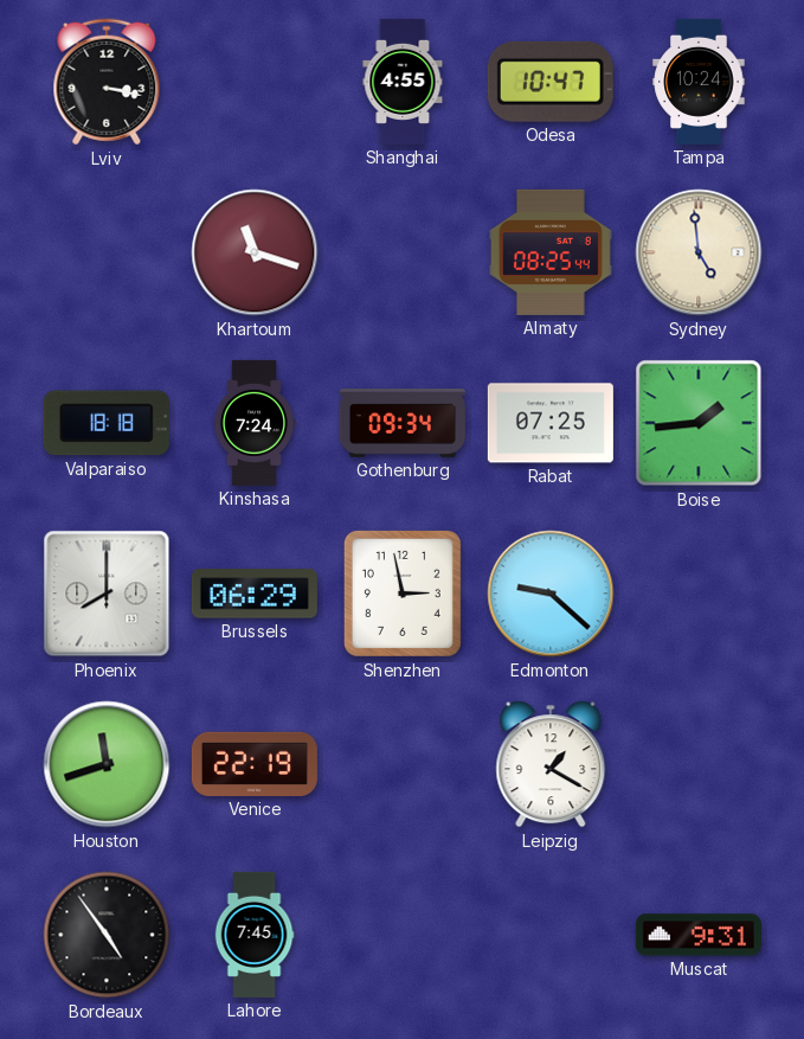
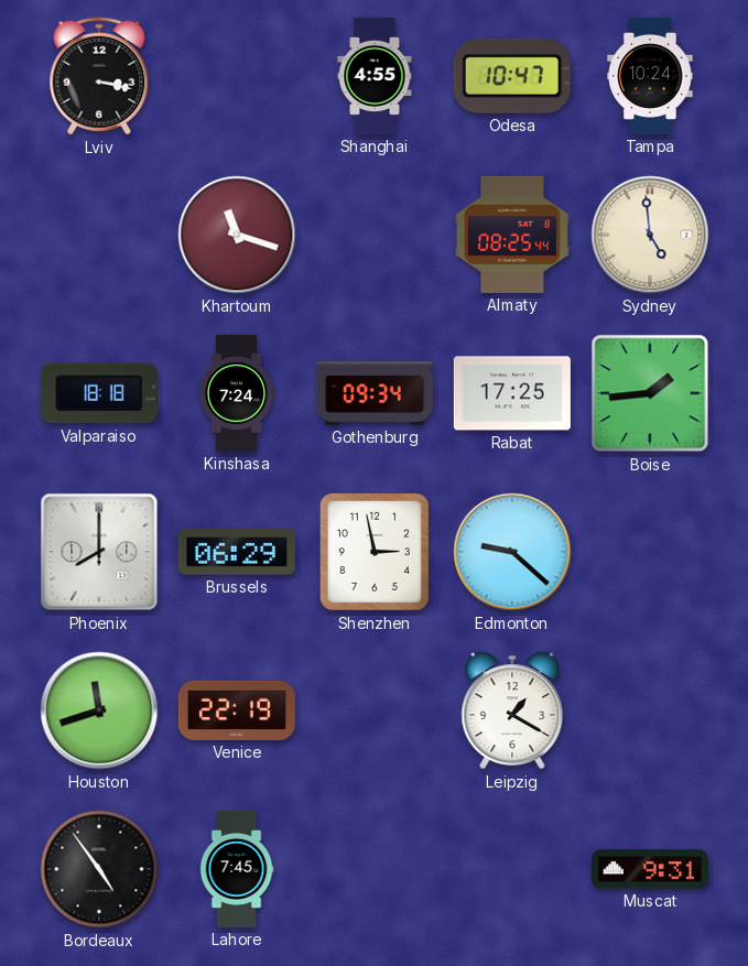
Rabat: 07:25 -> 17:25 (512, 393)
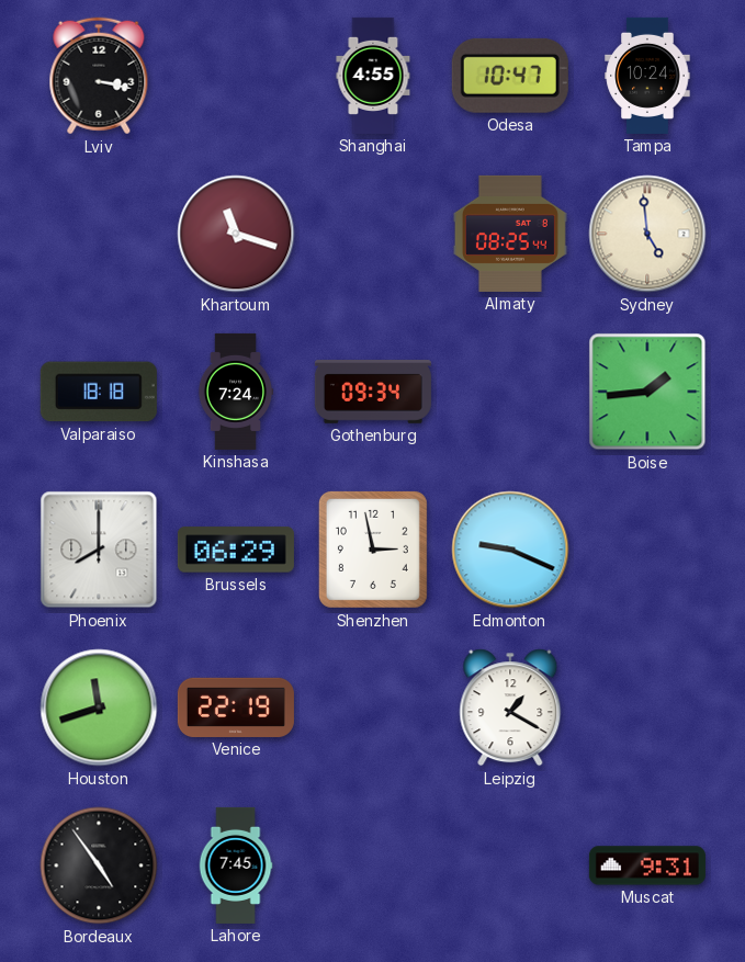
Rabat: 17:25 -> none (512, 393)
Edmonton: 9:22 -> 9:19 (510, 550)
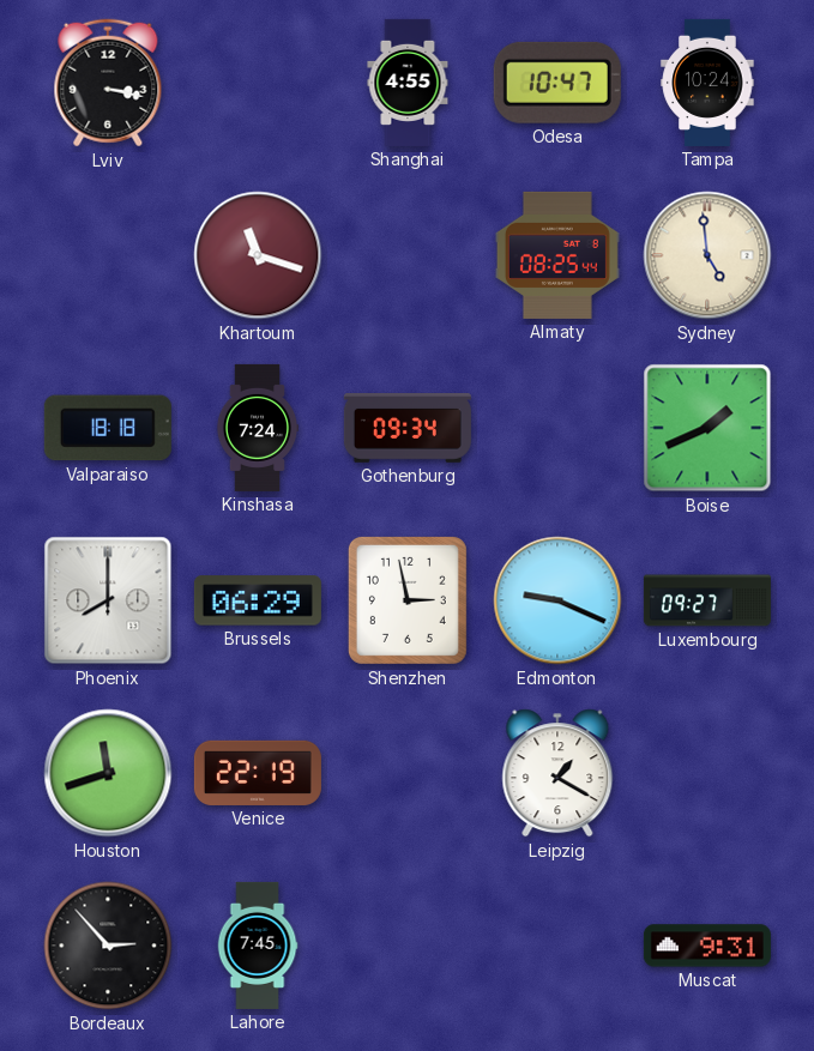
Boise: 1:44 -> 1:41 (707, 428)
Luxembourg: none -> 09:27 (707, 600)
Bordeaux: 4:54 -> 2:53 (108, 946)
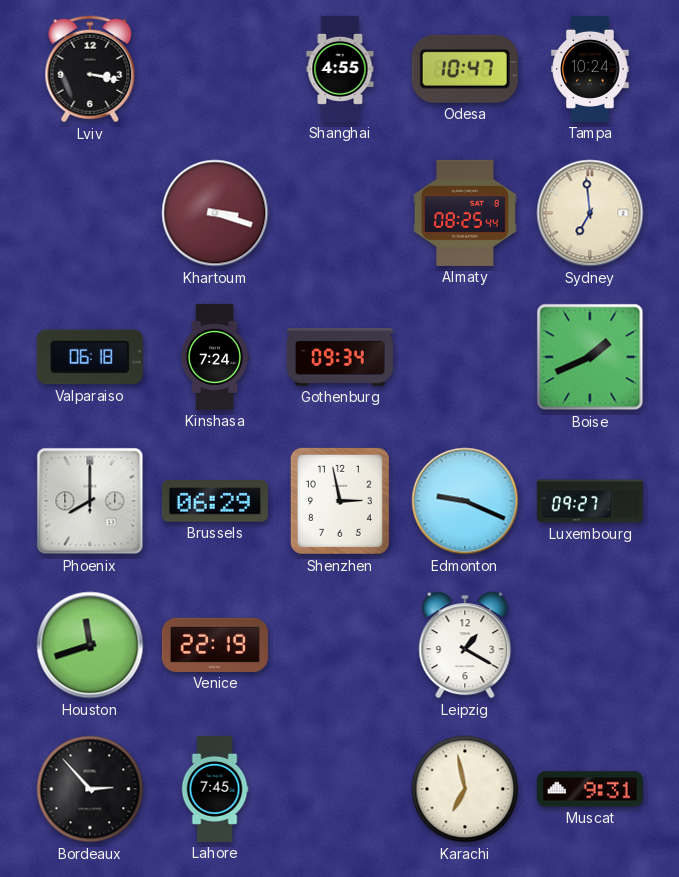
Khartoum: 11:18 -> 3:18 (215, 213)
Sydney: 4:59 -> 6:59 (590, 213)
Valparaiso: 18:18 -> 06:18 (90, 357)
Karachi: none -> 6:58 (465, 789)
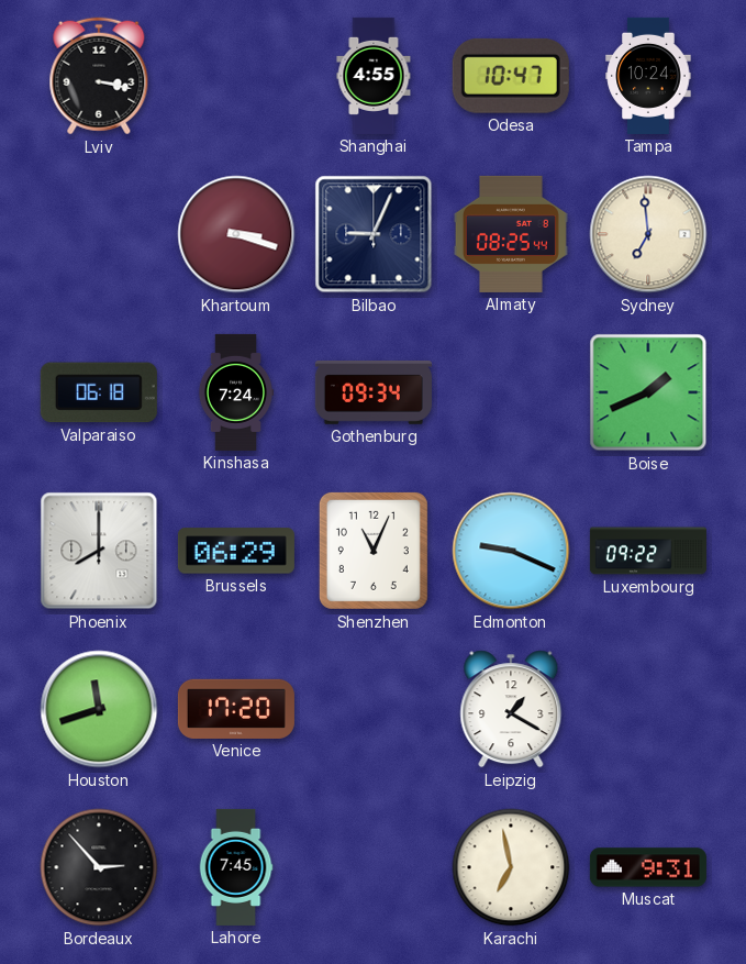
Bilbao: none -> 9:04 (374, 234)
Shenzhen: 2:58 -> 11:04 (374, 551)
Luxembourg: 09:27 -> 09:22 (648, 551)
Venice: 22:19 -> 17:20 (236, 709)
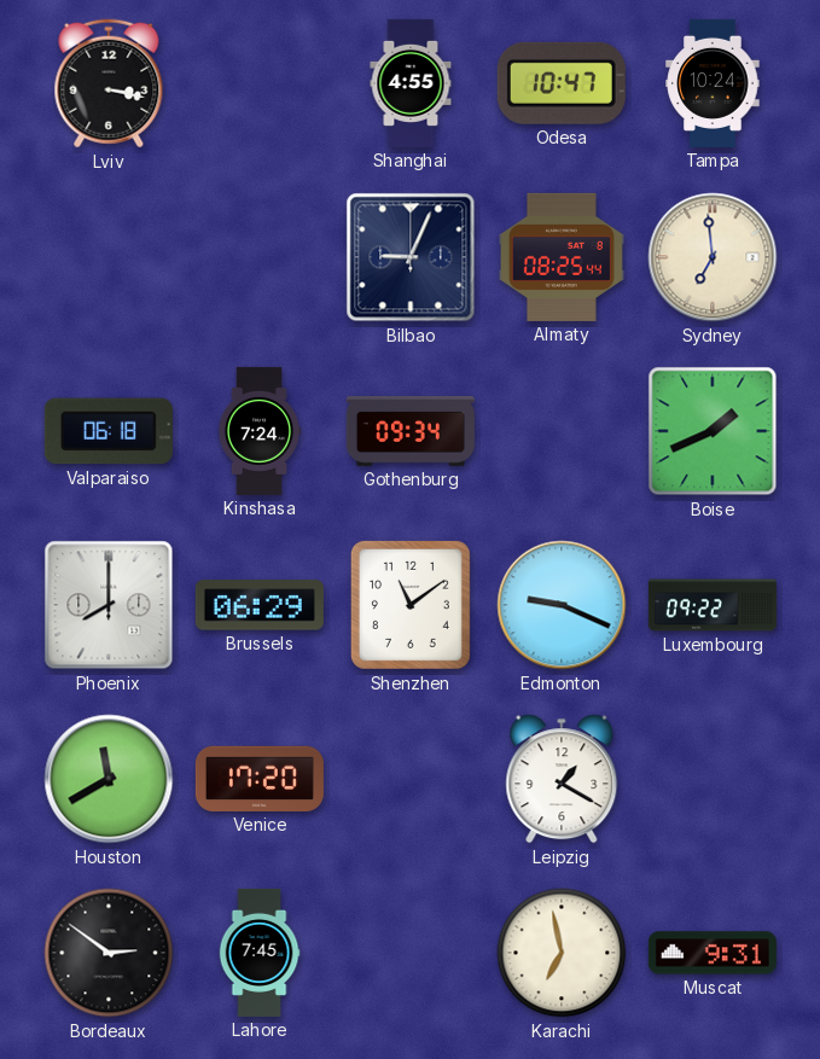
Khartoum: 3:18 -> none (236, 234)
Shenzhen: 11:04 -> 11:09 (411, 605)
Houston: 11:42 -> 11:40 (109, 779)
Bordeaux: 2:53 -> 2:51 (109, 953)
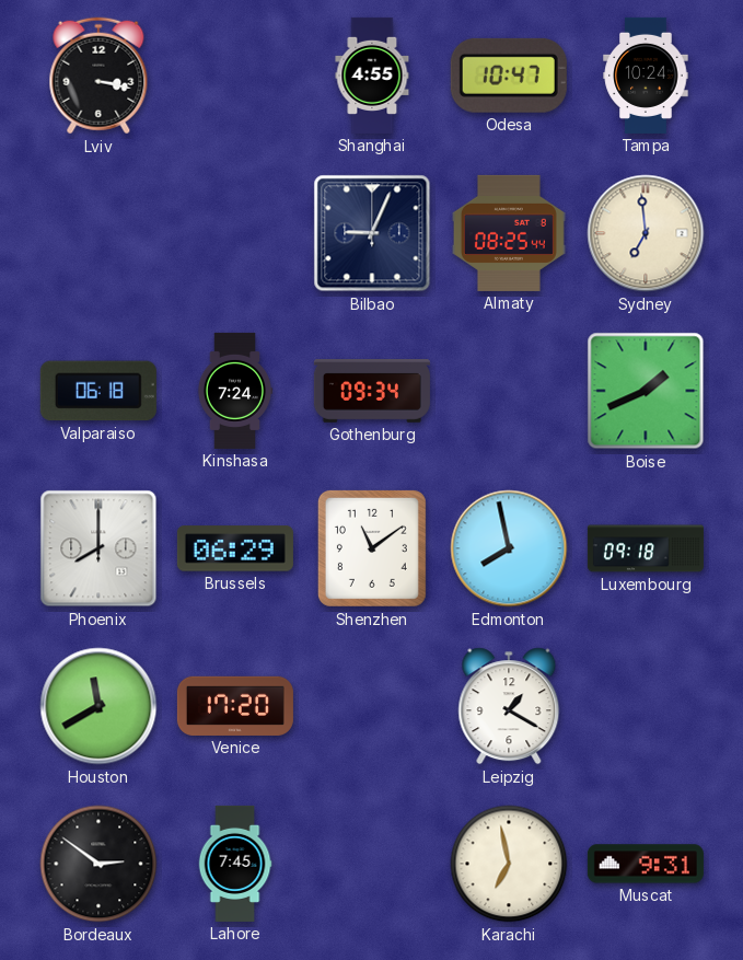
Edmonton: 9:19 -> 7:58 (509, 548)
Luxembourg: 09:22 -> 09:18 (646, 548)
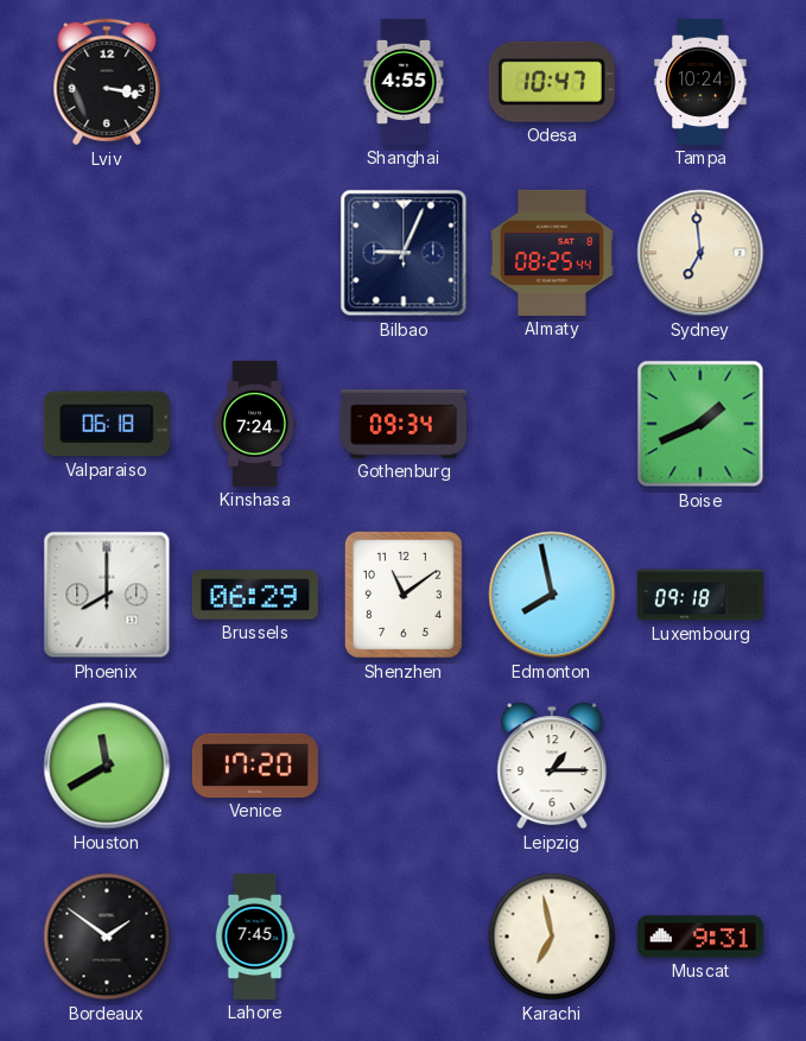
Leipzig: 1:20 -> 1:15 (552, 766)
Bordeaux: 2:51 -> 1:51 (107, 937)
